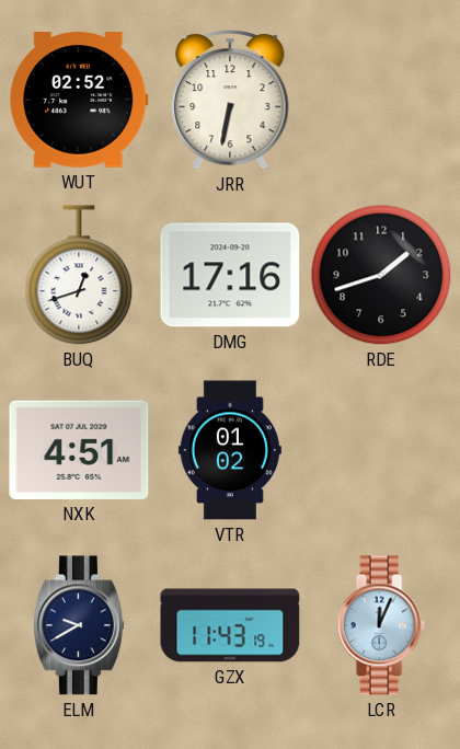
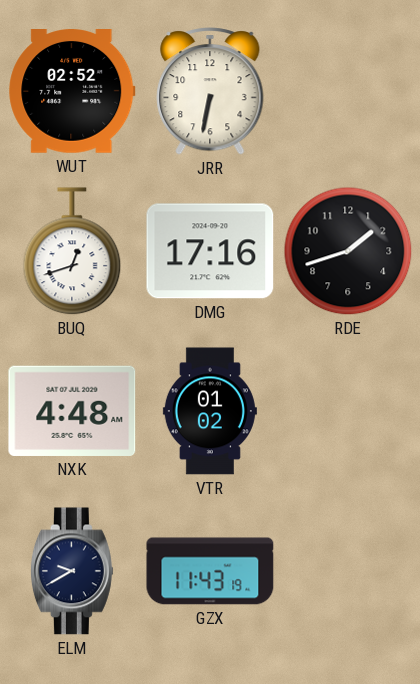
NXK: 4:51 -> 4:48 (72, 411)
LCR: 12:04 -> none (381, 625)
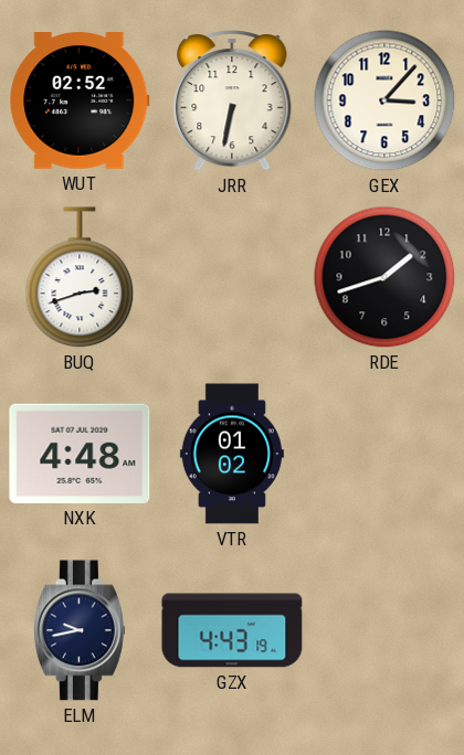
GEX: none -> 3:07 (384, 100)
BUQ: 12:42 -> 2:42 (80, 278)
DMG: 17:16 -> none (210, 251)
ELM: 9:40 -> 9:43 (80, 630)
GZX: 11:43 -> 4:43 (232, 630)
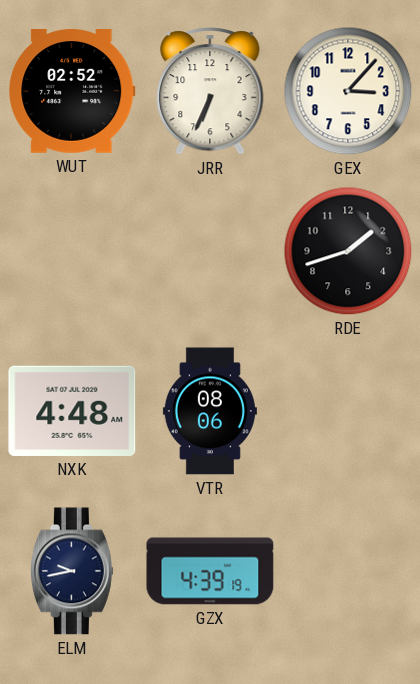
JRR: 6:32 -> 6:34 (210, 92)
BUQ: 2:42 -> none (80, 278)
VTR: 01:02 -> 08:06 (210, 411)
GZX: 4:43 -> 4:39 (210, 571)
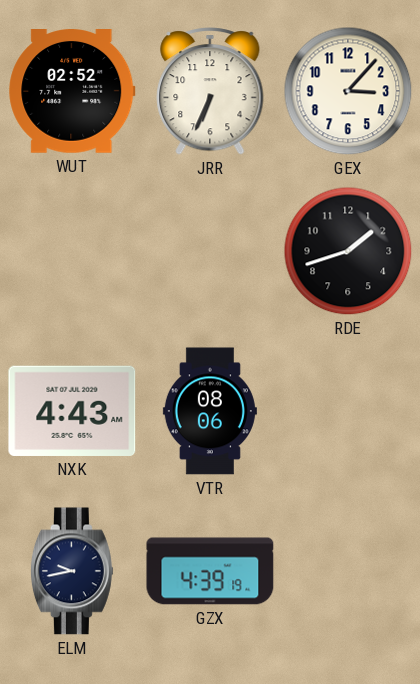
NXK: 4:48 -> 4:43 (72, 411)
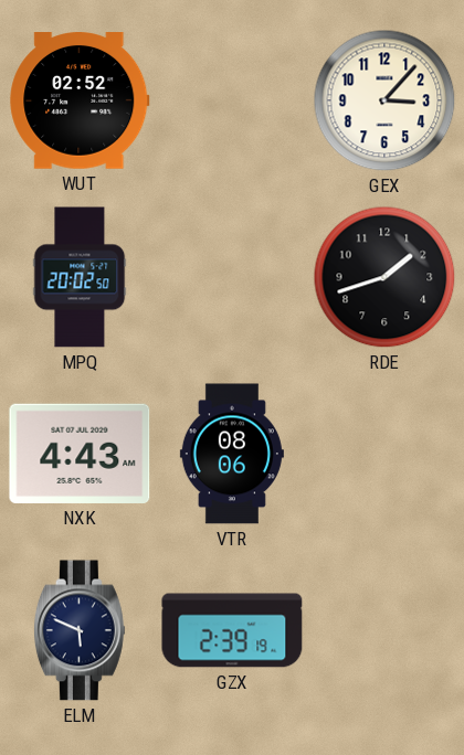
JRR: 6:34 -> none (210, 92)
MPQ: none -> 20:02 (80, 277)
ELM: 9:43 -> 5:49 (80, 630)
GZX: 4:39 -> 2:39 (232, 630)
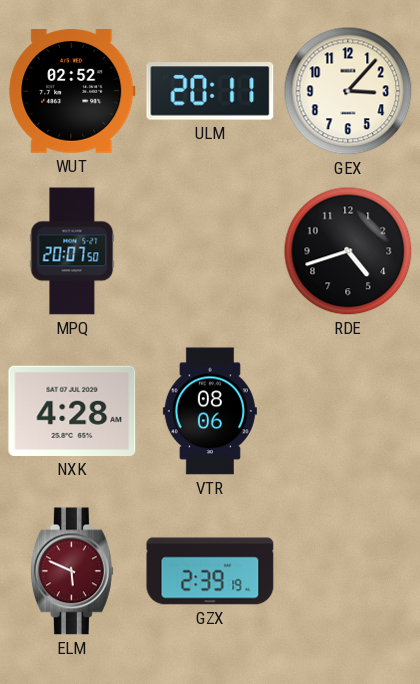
ULM: none -> 20:11 (210, 91)
MPQ: 20:02 -> 20:07 (72, 251)
RDE: 1:42 -> 4:42 (348, 251)
NXK: 4:43 -> 4:28 (72, 411)
ELM dial: navy -> burgundy (72, 571)
